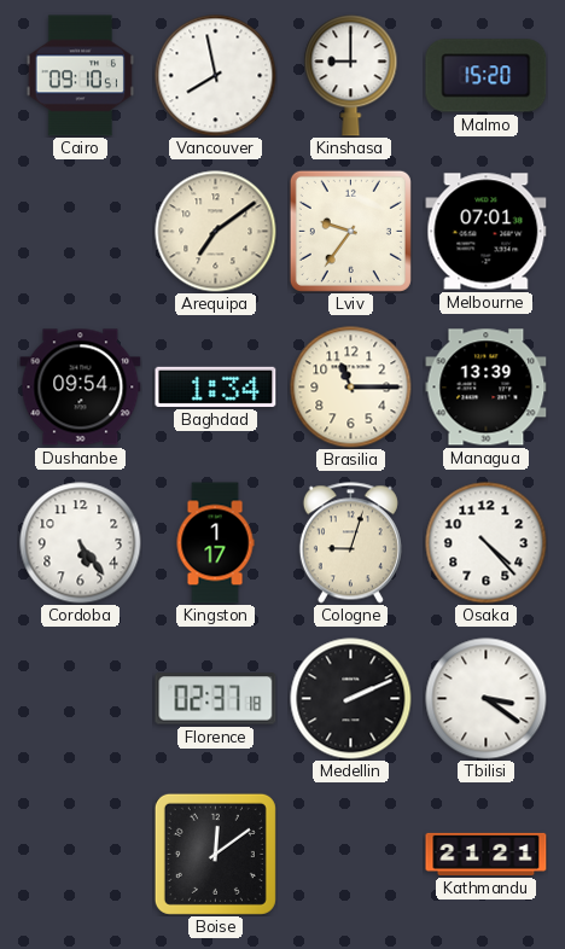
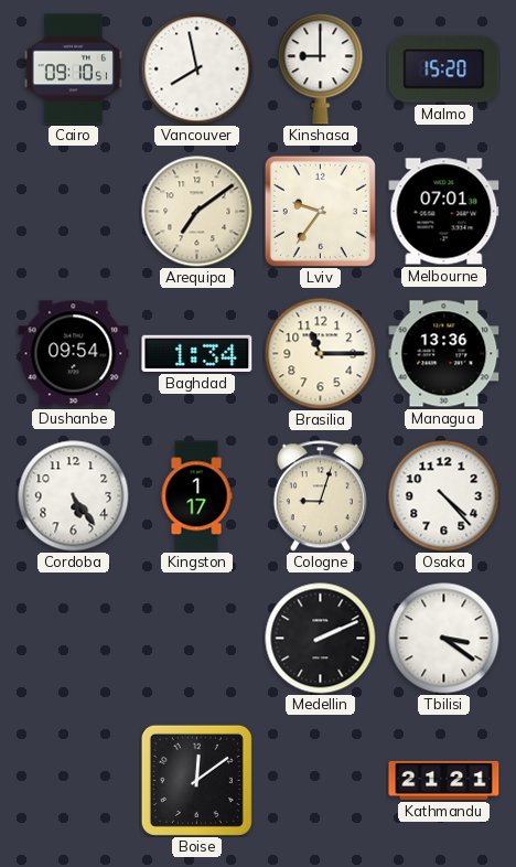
Managua: 13:39 -> 13:36 (444, 354)
Florence: 02:37 -> none (216, 699)
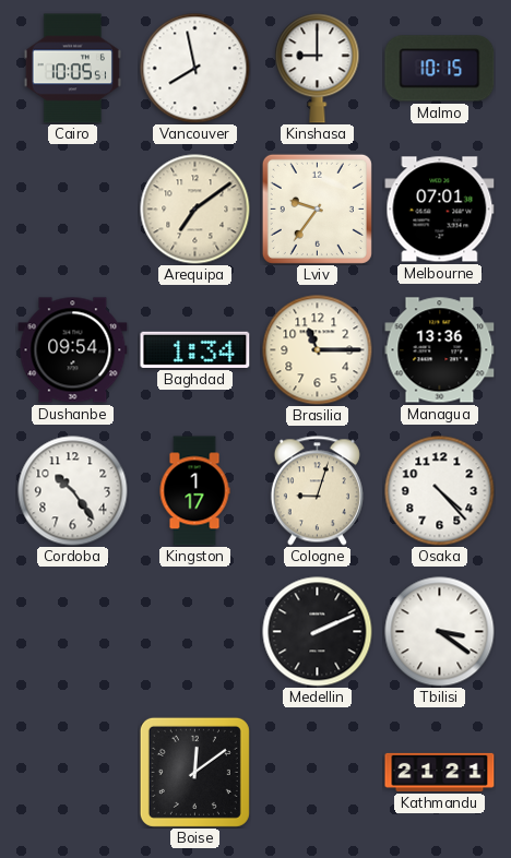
Cairo: 09:10 -> 10:05 (72, 69)
Malmo: 15:20 -> 10:15 (440, 69)
Cordoba: 5:24 -> 10:24 (73, 491)
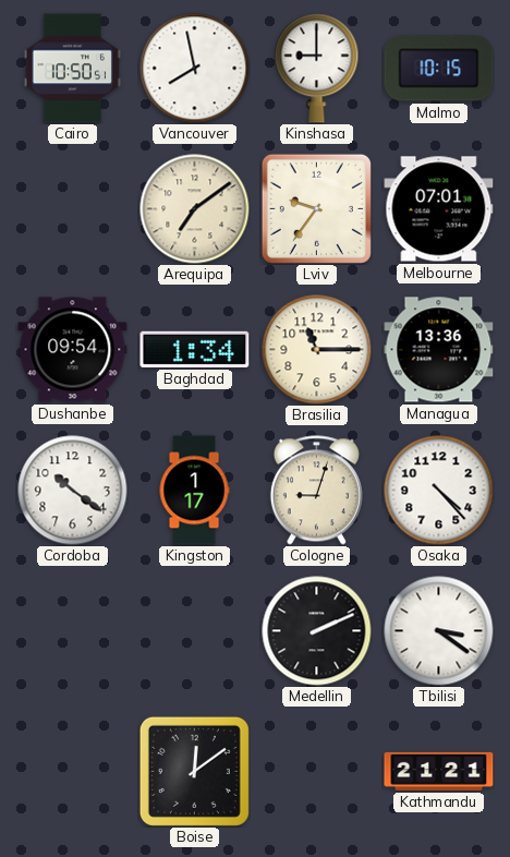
Cairo: 10:05 -> 10:50 (72, 69)
Cordoba: 10:24 -> 10:21 (73, 491)
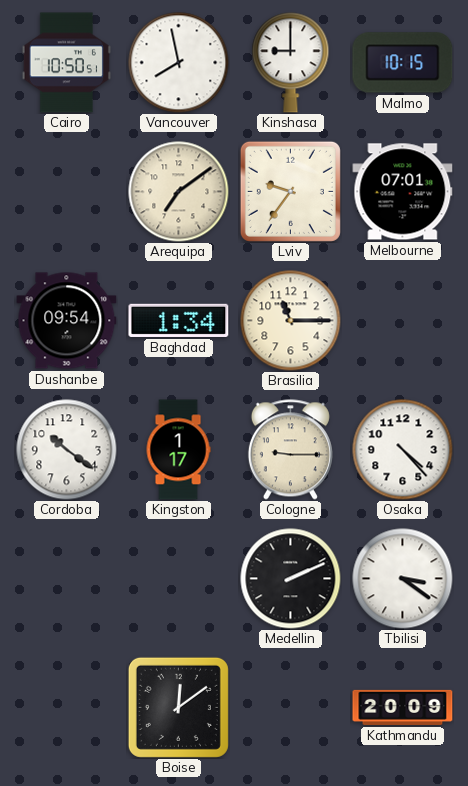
Managua: 13:36 -> none (439, 350)
Cologne: 9:03 -> 9:15 (290, 450)
Kathmandu: 21:21 -> 20:09 (403, 707)
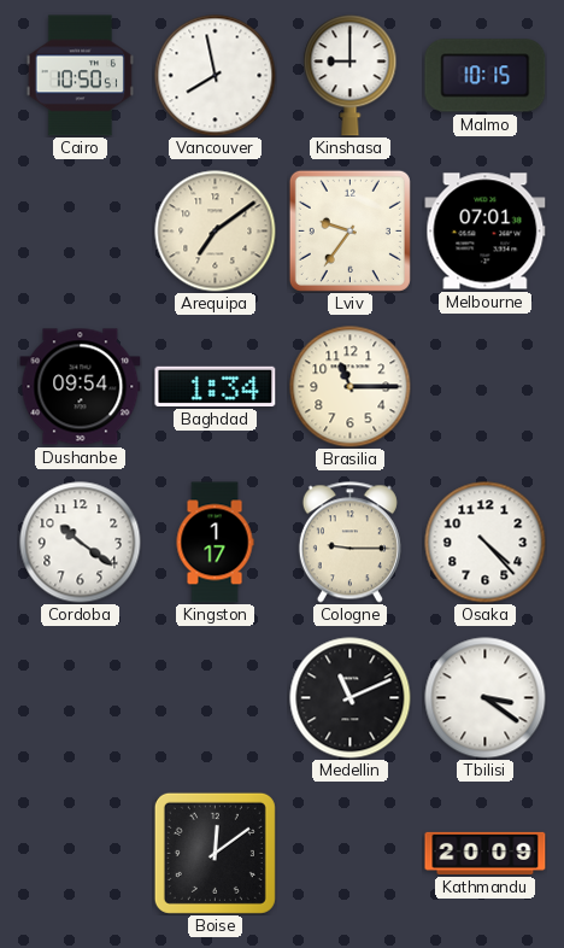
Medellin: 2:11 -> 11:11 (351, 698)
